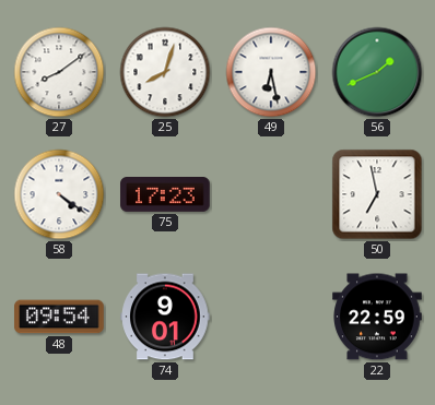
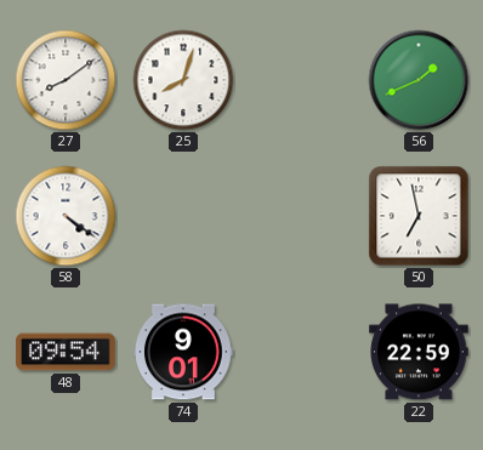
49: 6:28 -> none (271, 72)
75: 17:23 -> none (165, 195)
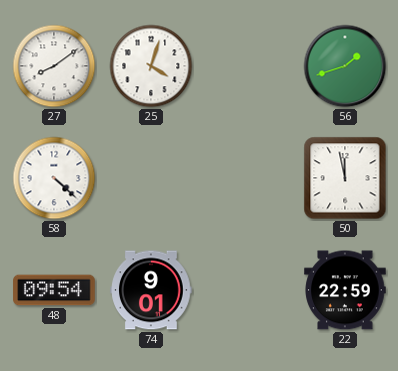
25: 8:03 -> 4:03 (151, 66)
56: 1:41 -> 1:42 (345, 66)
58: 4:21 -> 4:22 (54, 178)
50: 6:58 -> 11:58 (345, 178)
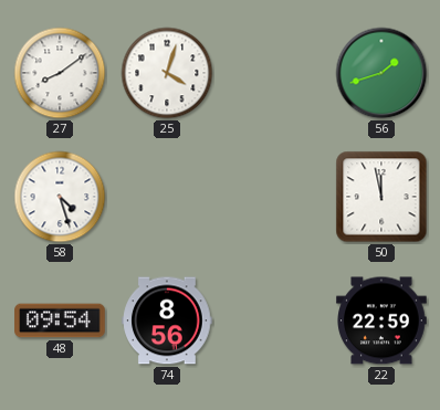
58: 4:22 -> 4:27 (60, 197)
74: 9:01 -> 8:56 (167, 320)
